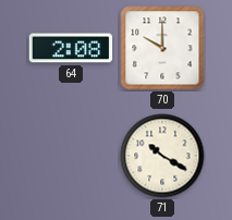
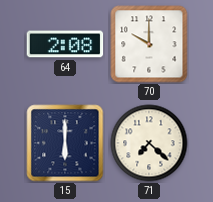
15: none -> 6:00 (65, 143)
71: 10:20 -> 7:22 (149, 143)
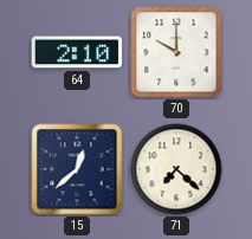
64: 2:08 -> 2:10 (77, 52)
15: 6:00 -> 12:38 (77, 169)
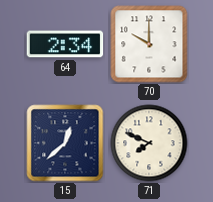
64: 2:10 -> 2:34 (65, 44)
71: 7:22 -> 7:49 (149, 143)
